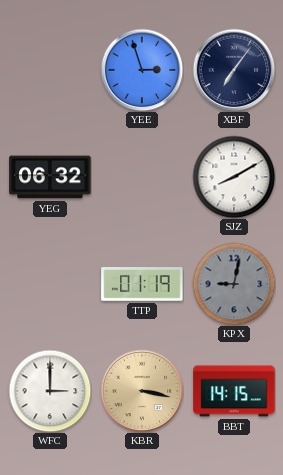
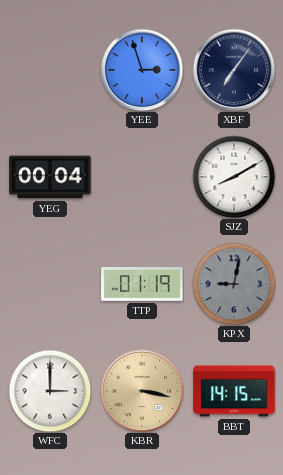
YEG: 06:32 -> 00:04 (50, 177)
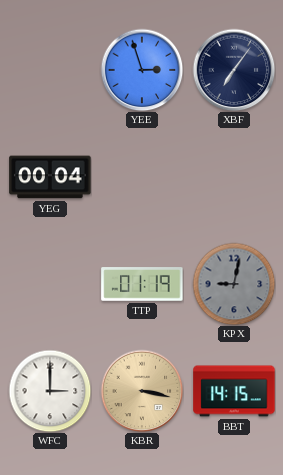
SJZ: 8:10 -> none (234, 177)
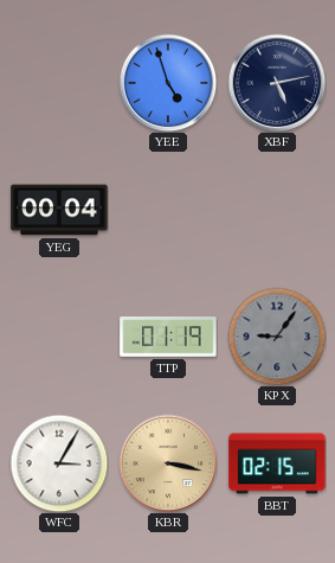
YEE: 2:57 -> 4:57 (168, 83)
XBF: 7:06 -> 5:13 (277, 83)
KPX: 9:02 -> 9:06 (277, 337)
WFC: 3:00 -> 3:05 (59, 463)
BBT: 14:15 -> 02:15 (277, 463)
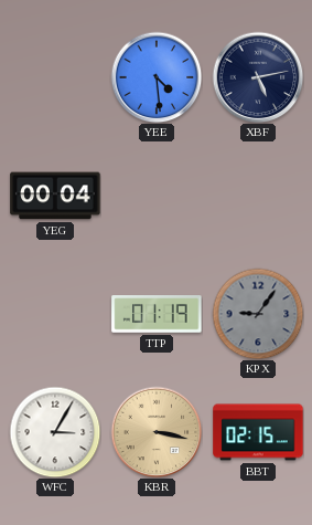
YEE: 4:57 -> 4:29 (157, 77)
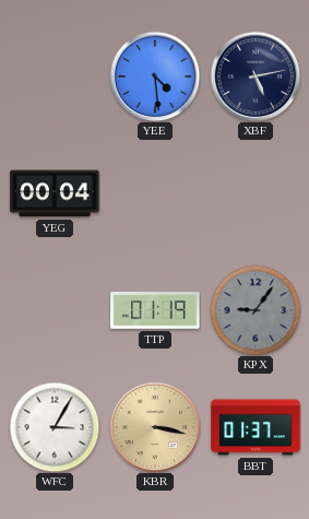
BBT: 02:15 -> 01:37 (255, 427)
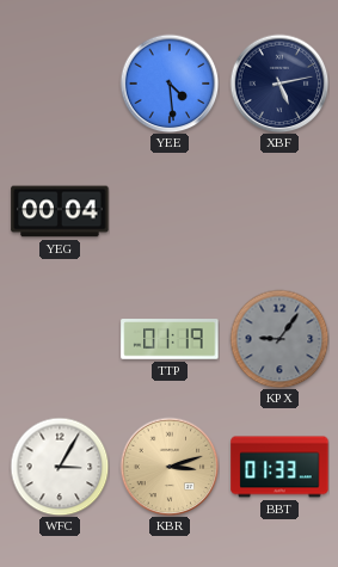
KBR: 3:17 -> 3:12 (170, 467)
BBT: 01:37 -> 01:33 (279, 467)
